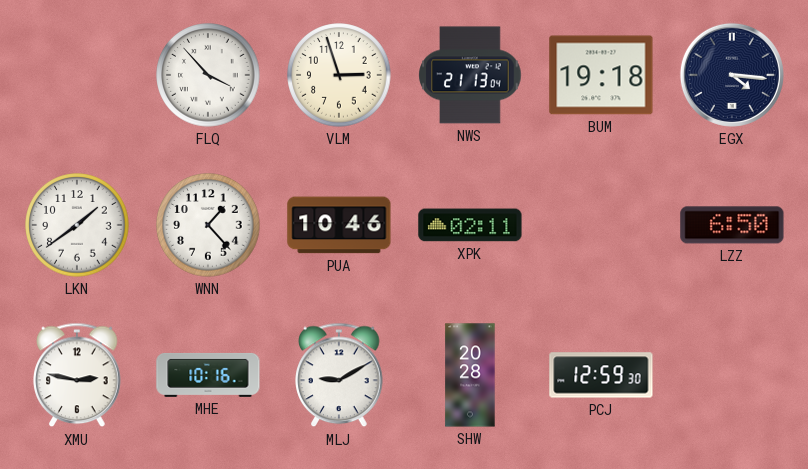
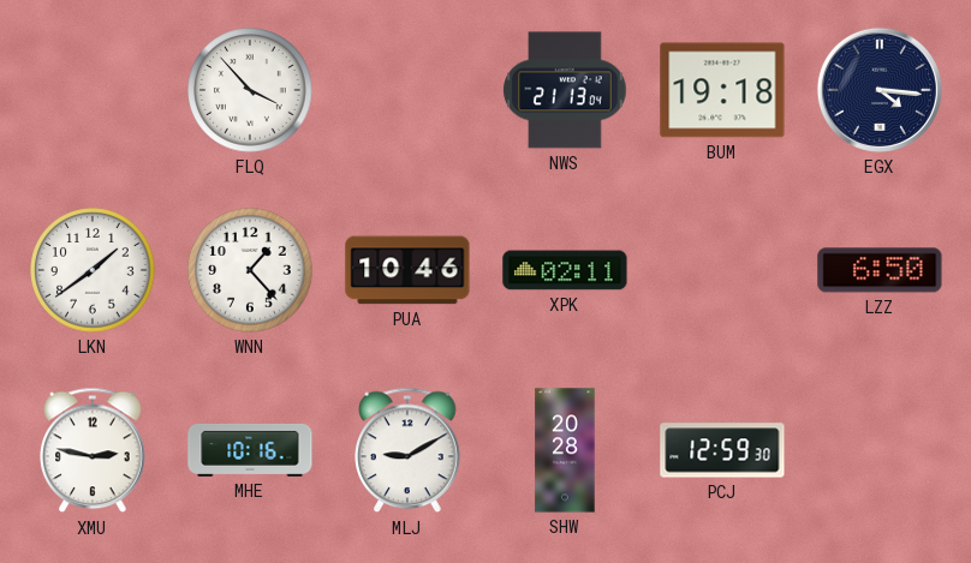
VLM: 2:57 -> none (339, 75)
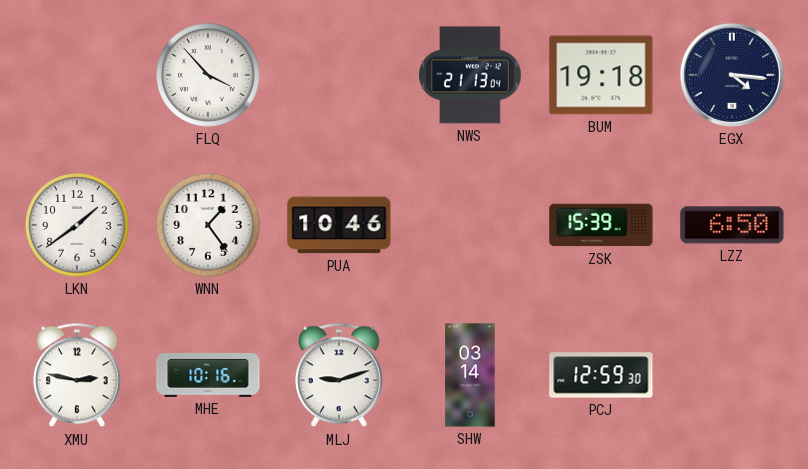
WNN: 1:23 -> 1:24 (208, 225)
XPK: 02:11 -> none (565, 270)
ZSK: none -> 15:39 (601, 225)
MLJ: 9:10 -> 9:12 (339, 375)
SHW: 20:28 -> 03:14 (470, 375)
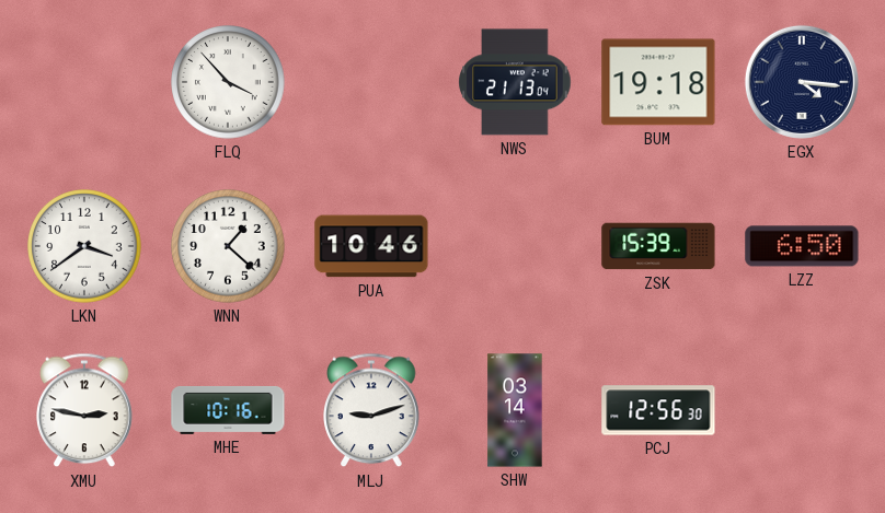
LKN: 1:39 -> 3:39 (84, 246)
WNN: 1:24 -> 1:22 (228, 246)
PCJ: 12:59 -> 12:56 (658, 410)
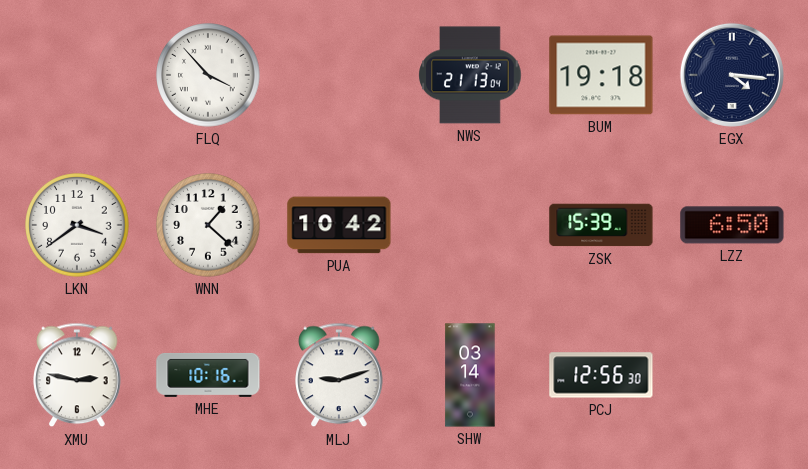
PUA: 10:46 -> 10:42 (339, 225)
